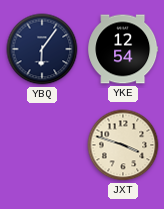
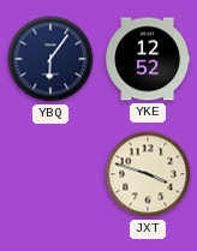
YKE: 12:54 -> 12:52 (148, 59)
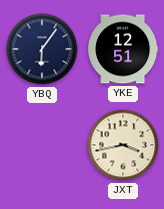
YKE: 12:52 -> 12:51 (123, 49)
JXT: 3:48 -> 3:43 (123, 145)
